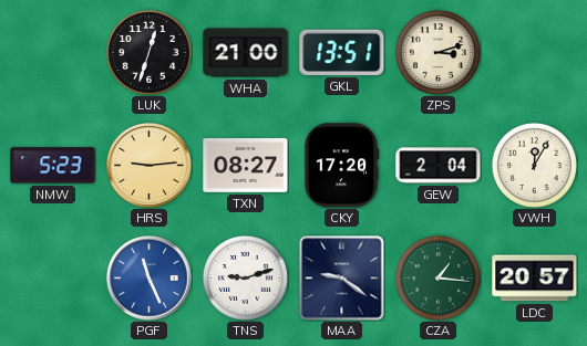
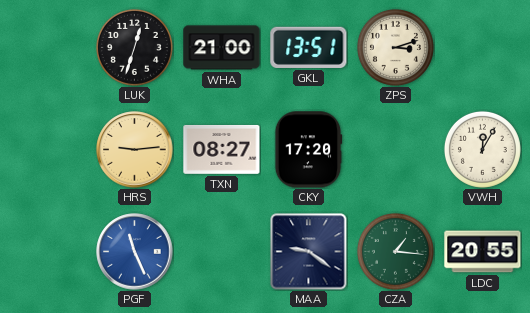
NMW: 5:23 -> none (53, 166)
GEW: 2:04 -> none (439, 166)
TNS: 9:12 -> none (245, 277)
LDC: 20:57 -> 20:55 (483, 252)
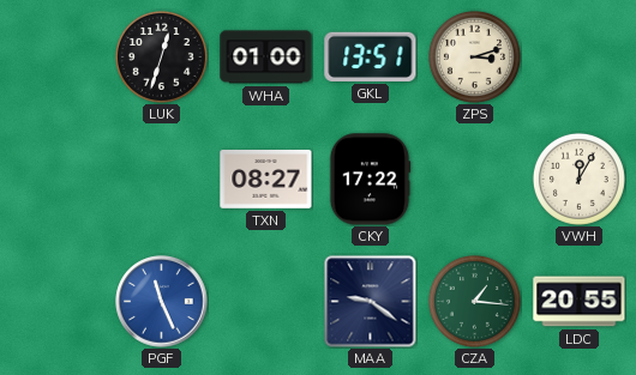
WHA: 21:00 -> 01:00 (266, 58)
HRS: 9:14 -> none (135, 150)
CKY: 17:20 -> 17:22 (370, 180)
